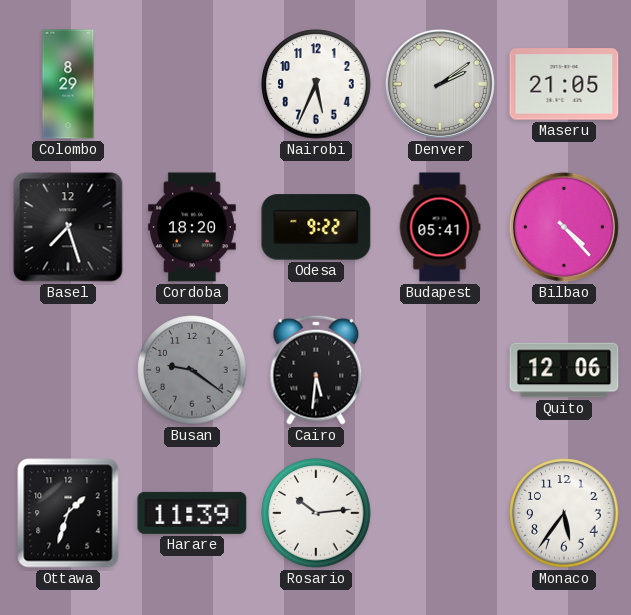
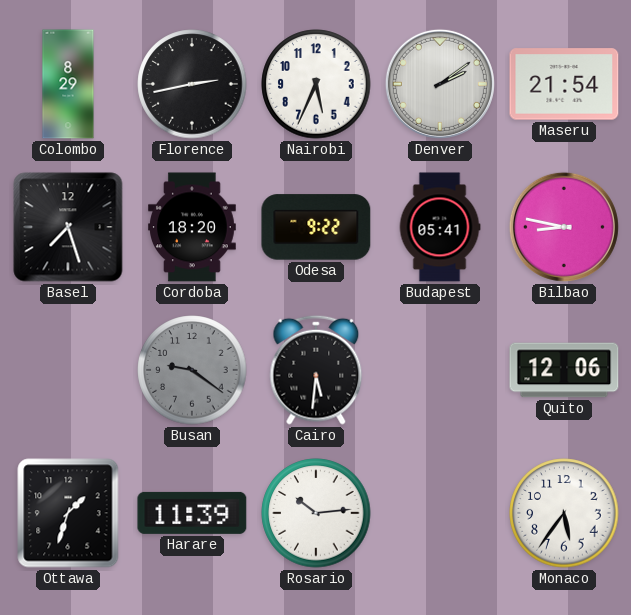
Florence: none -> 2:43 (192, 84)
Maseru: 21:05 -> 21:54 (564, 84)
Bilbao: 4:23 -> 8:47 (564, 227)
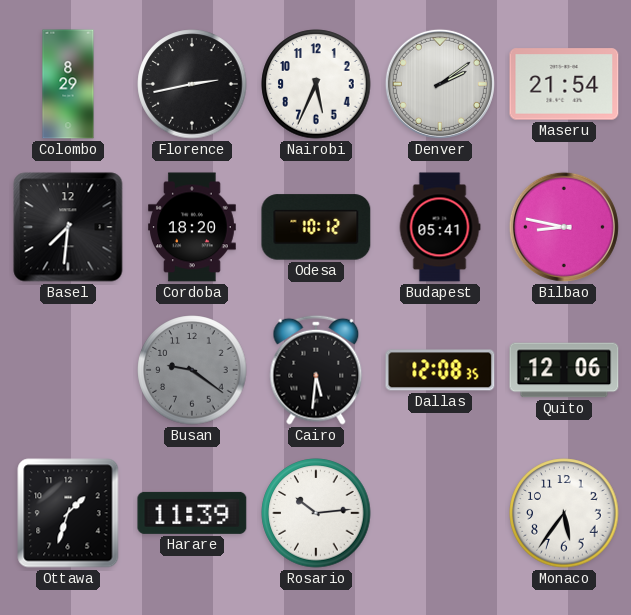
Basel: 7:27 -> 7:31 (68, 227)
Odesa: 9:22 -> 10:12 (316, 227)
Dallas: none -> 12:08 (440, 370)
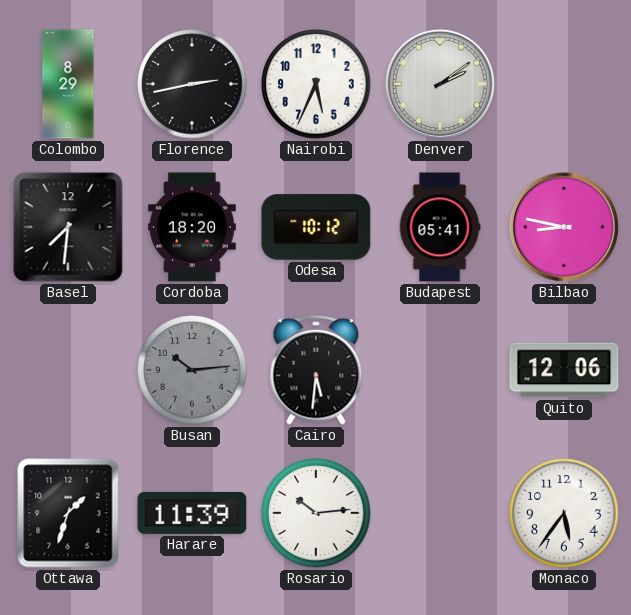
Maseru: 21:54 -> none (564, 84)
Busan: 9:21 -> 10:14 (192, 370)
Dallas: 12:08 -> none (440, 370)
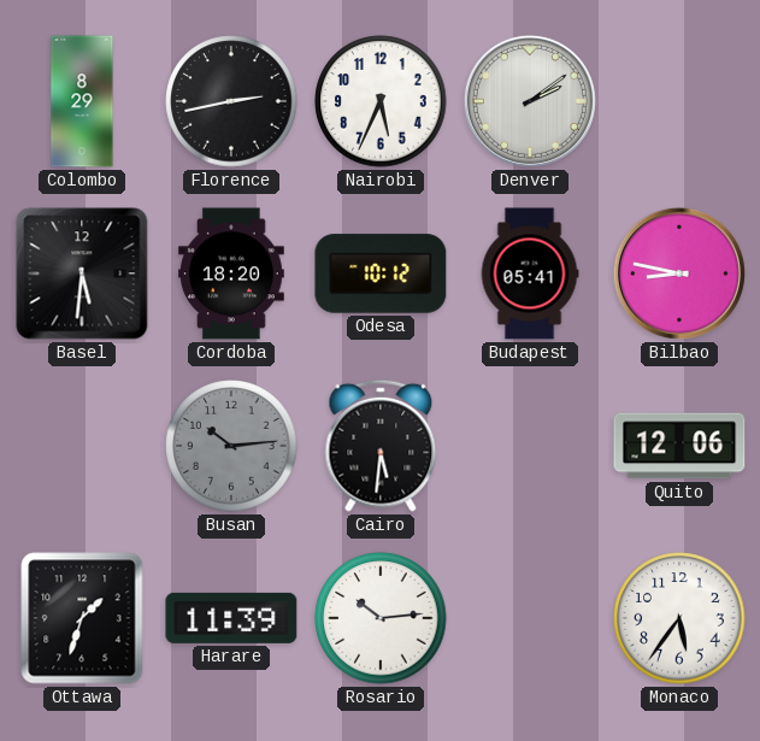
Basel: 7:31 -> 5:31 (82, 274)
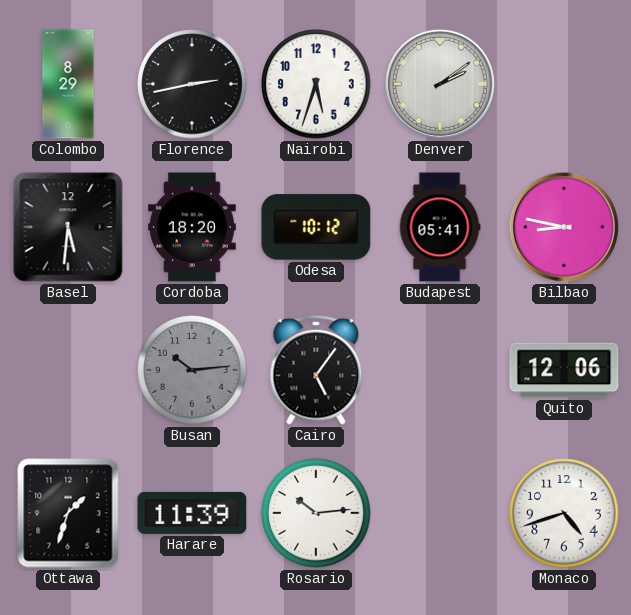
Nairobi: 5:34 -> 5:33 (316, 84)
Cairo: 5:31 -> 5:06 (316, 370)
Monaco: 5:36 -> 4:42 (564, 513)
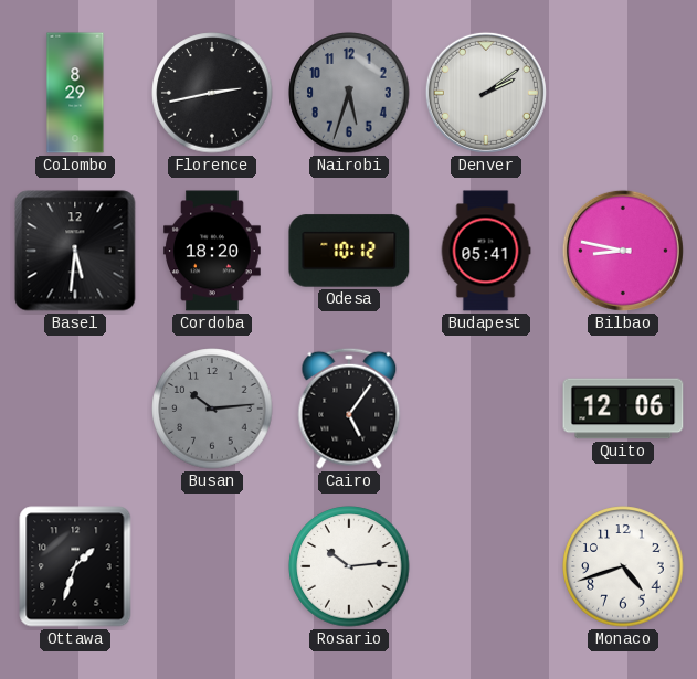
Nairobi dial: white -> grey (349, 93)
Harare: 11:39 -> none (192, 513)
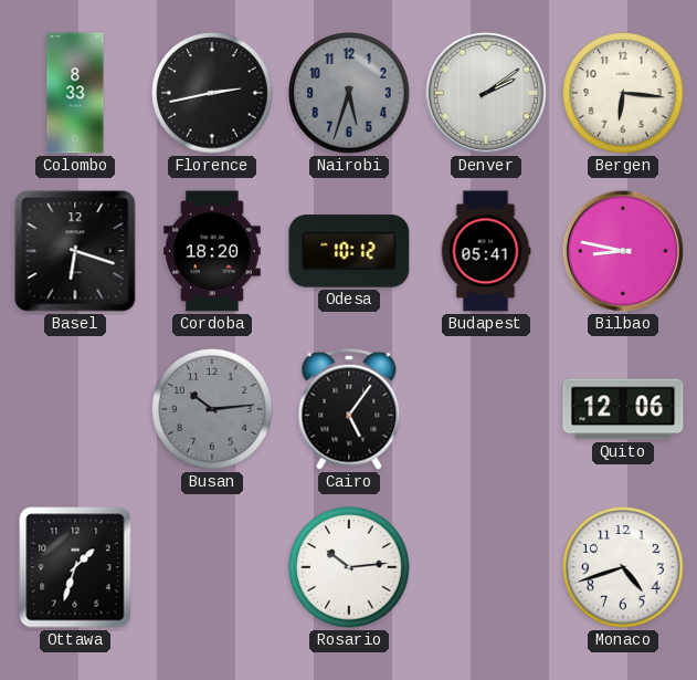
Colombo: 8:29 -> 8:33 (75, 93)
Bergen: none -> 6:16 (623, 93)
Basel: 5:31 -> 6:18 (75, 251)
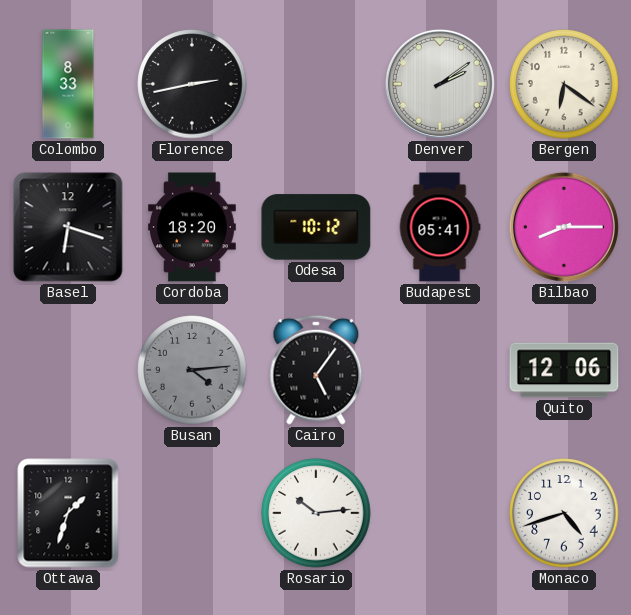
Nairobi: 5:33 -> none (349, 93)
Bergen: 6:16 -> 6:21 (564, 84)
Bilbao: 8:47 -> 8:15 (564, 227)
Busan: 10:14 -> 4:14 (192, 370)
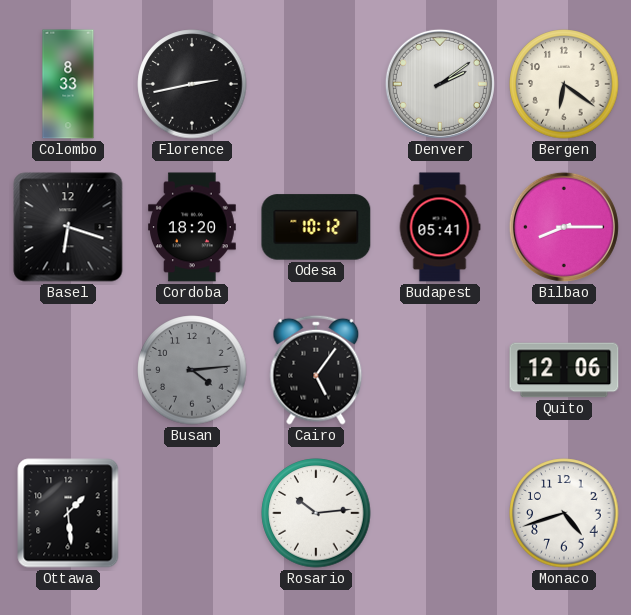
Ottawa: 1:33 -> 1:29 (68, 513)
